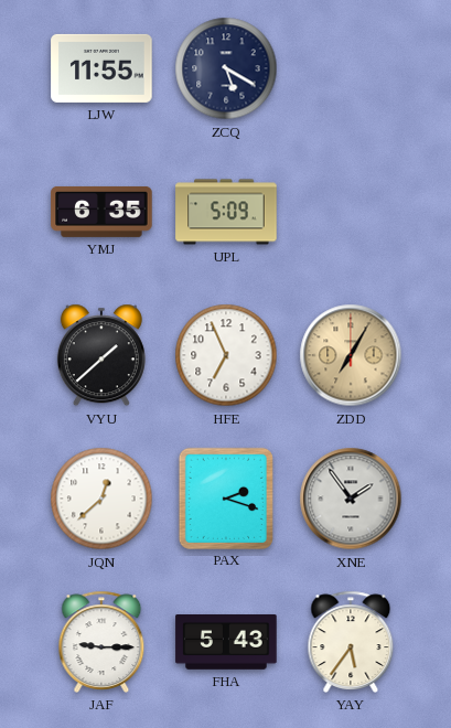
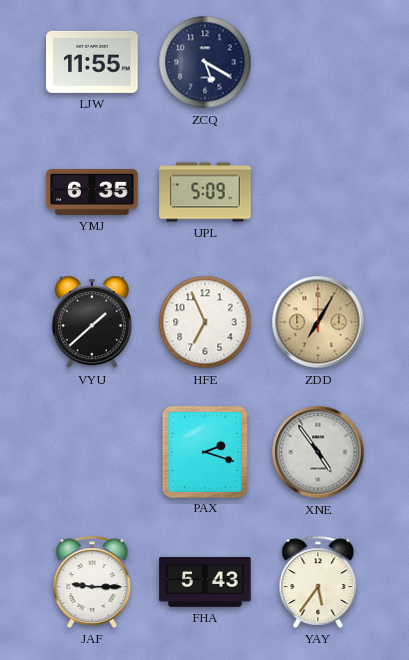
JQN: 12:38 -> none (101, 499)
XNE: 1:54 -> 4:54 (318, 452)
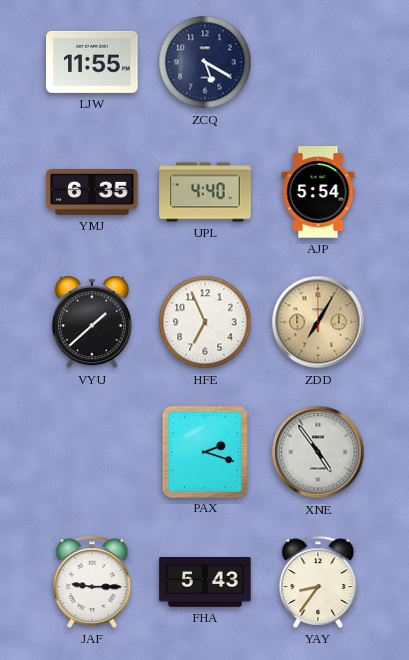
UPL: 5:09 -> 4:40 (205, 192)
AJP: none -> 5:54 (318, 192)
YAY: 5:36 -> 8:36 (318, 582)
